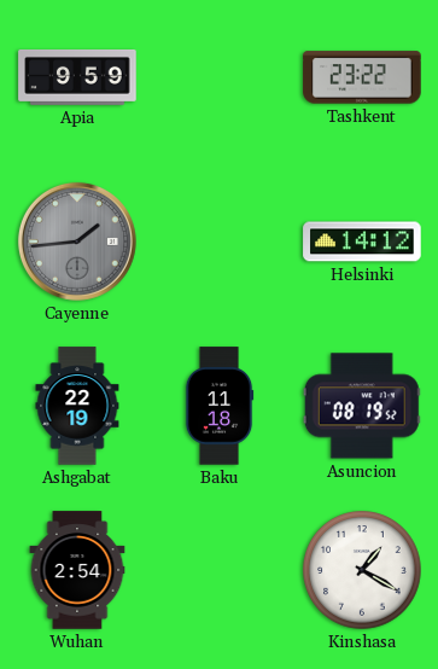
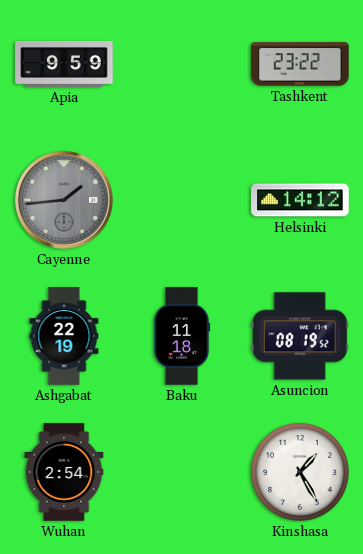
Kinshasa: 1:20 -> 1:25 (300, 472)
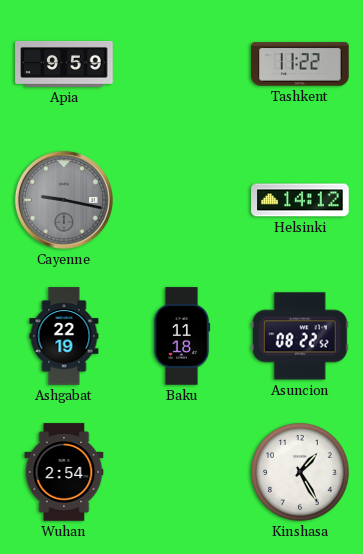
Tashkent: 23:22 -> 11:22 (300, 64)
Cayenne: 1:44 -> 9:17 (64, 200)
Asuncion: 08:19 -> 08:22 (300, 336)
